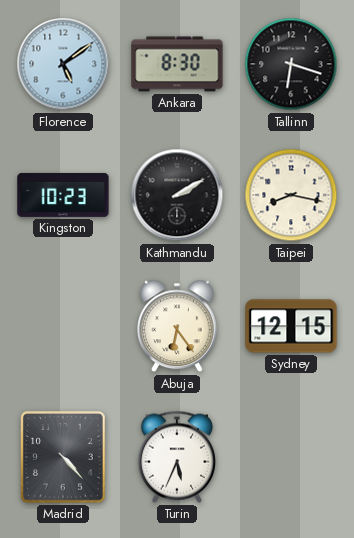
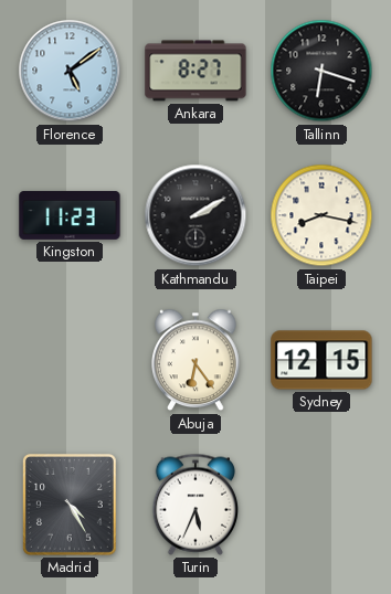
Ankara: 8:30 -> 8:27 (196, 71)
Kingston: 10:23 -> 11:23 (70, 215)
Madrid: 4:23 -> 4:25 (70, 505)
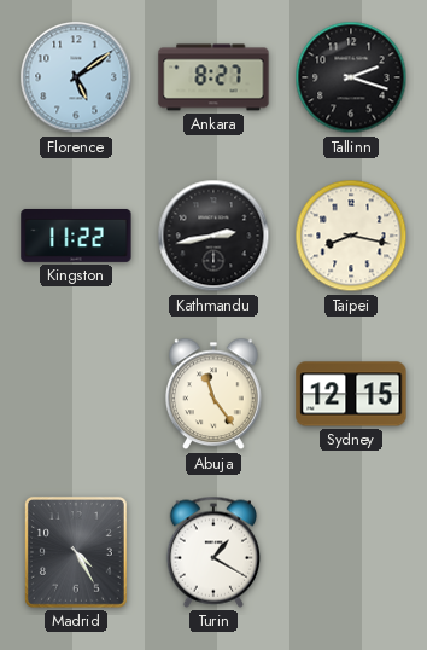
Tallinn: 6:18 -> 2:18 (351, 77)
Kingston: 11:23 -> 11:22 (76, 236)
Kathmandu: 2:10 -> 2:43 (213, 236)
Abuja: 6:24 -> 11:24 (215, 394)
Turin: 5:34 -> 1:20 (212, 552)
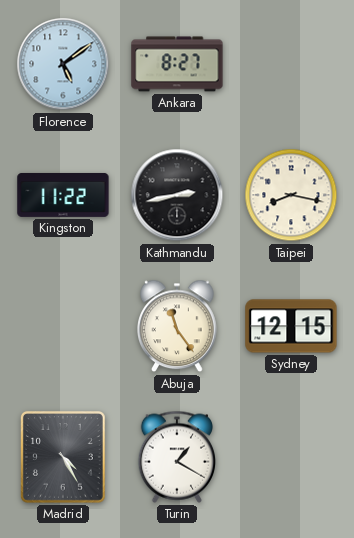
Tallinn: 2:18 -> none (351, 77)
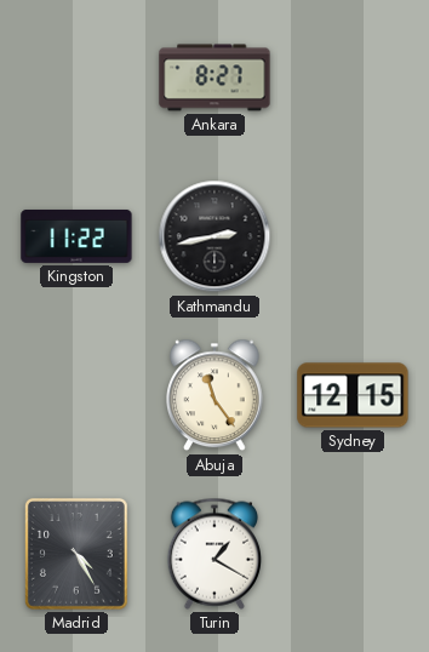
Florence: 5:09 -> none (63, 64)
Taipei: 8:17 -> none (291, 195)
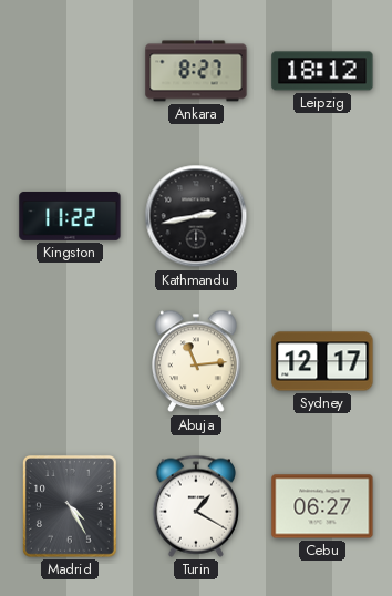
Leipzig: none -> 18:12 (322, 71)
Abuja: 11:24 -> 11:14 (197, 361)
Sydney: 12:15 -> 12:17 (322, 361)
Cebu: none -> 06:27 (322, 506)
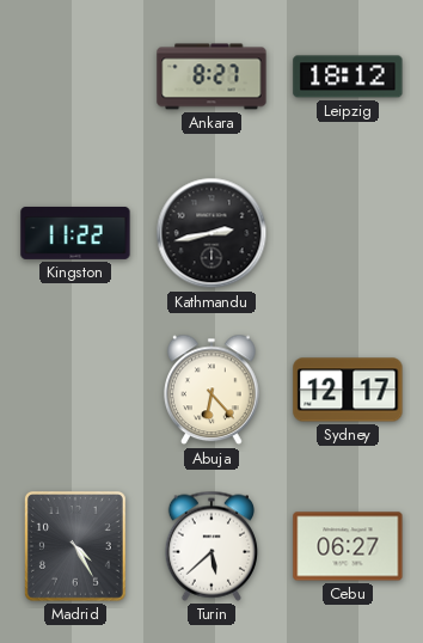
Abuja: 11:14 -> 6:23 (213, 390)
Turin: 1:20 -> 5:38 (210, 546)
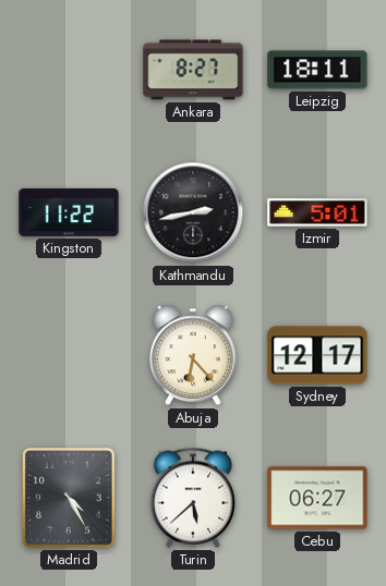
Leipzig: 18:12 -> 18:11 (317, 70)
Izmir: none -> 5:01 (317, 212)
